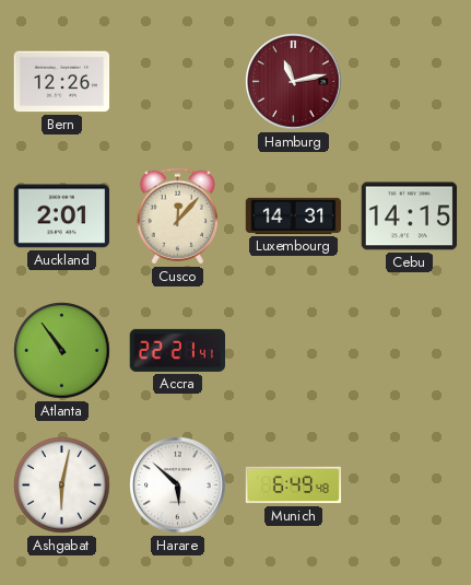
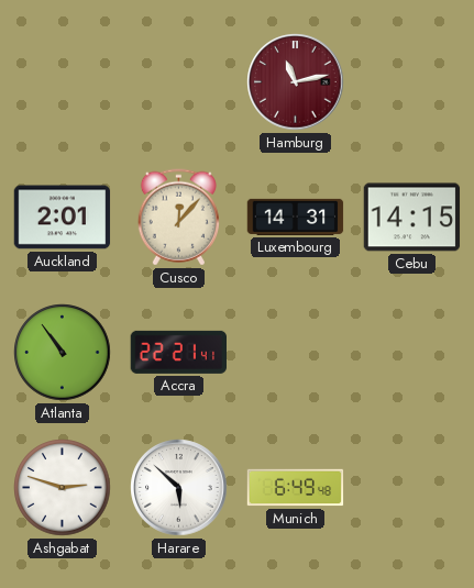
Bern: 12:26 -> none (62, 82)
Ashgabat: 6:02 -> 2:48 (63, 488)
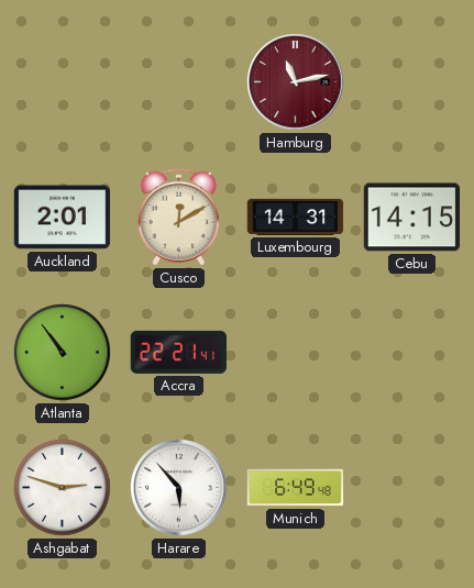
Cusco: 12:07 -> 12:10 (178, 218)
Harare: 5:52 -> 5:53 (179, 488)
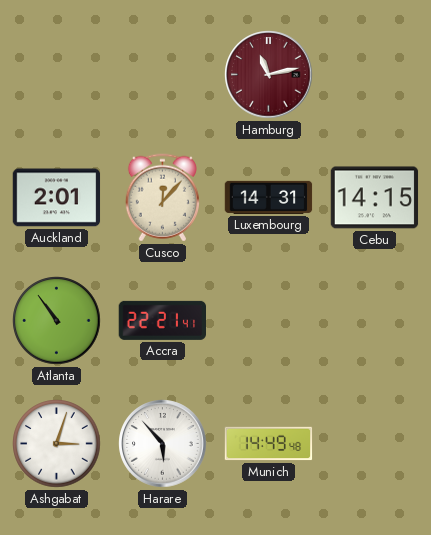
Cusco: 12:10 -> 12:07 (162, 198)
Ashgabat: 2:48 -> 3:03 (57, 444)
Munich: 6:49 -> 14:49 (269, 444)
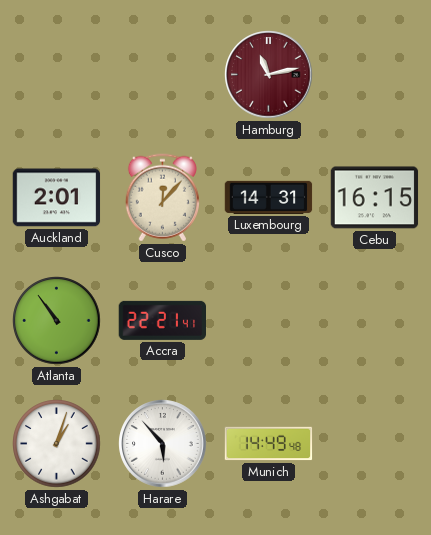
Cebu: 14:15 -> 16:15 (375, 198)
Ashgabat: 3:03 -> 1:03 (57, 444)
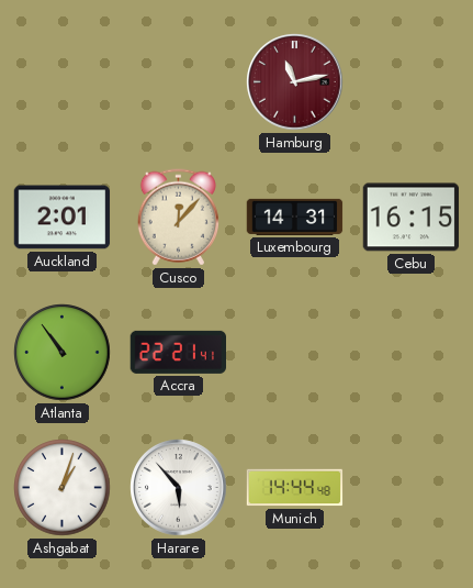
Munich: 14:49 -> 14:44 (295, 488)
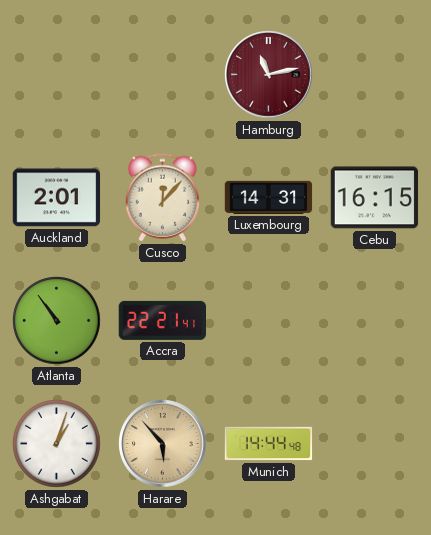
Harare dial: white -> champagne (163, 444)
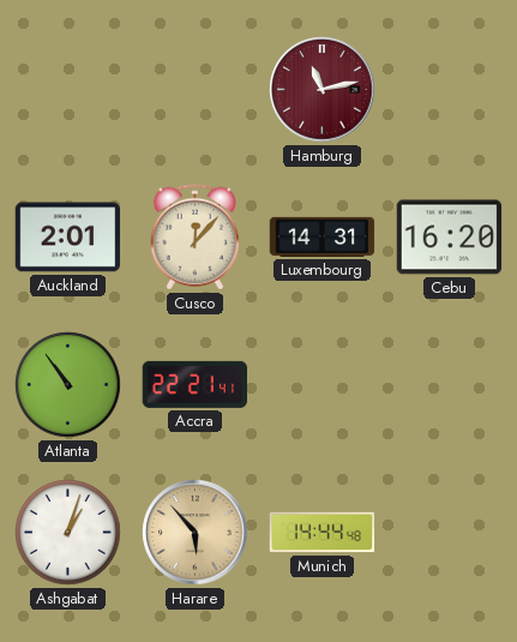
Cebu: 16:15 -> 16:20 (450, 238)
